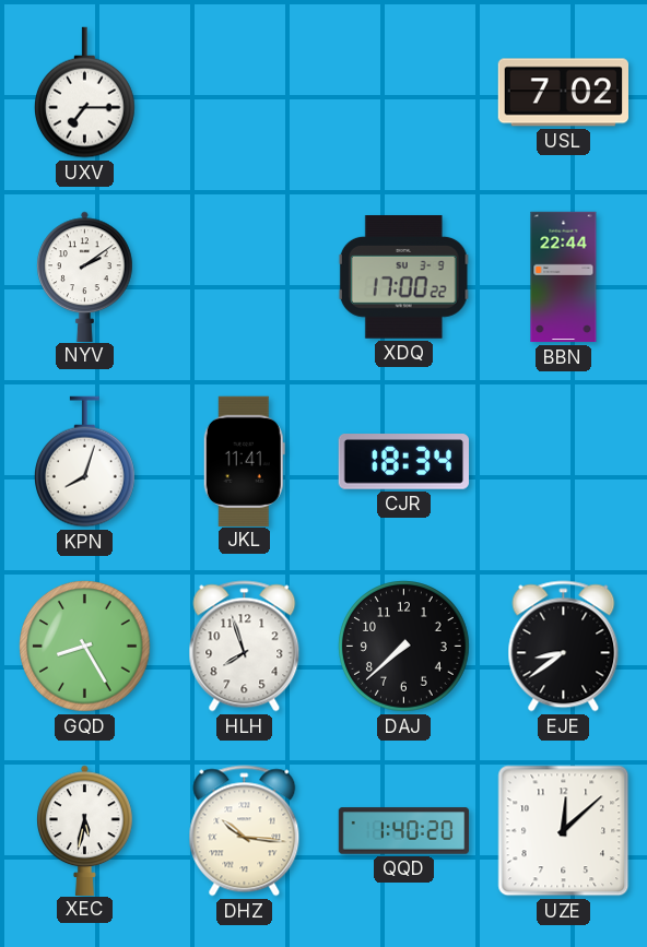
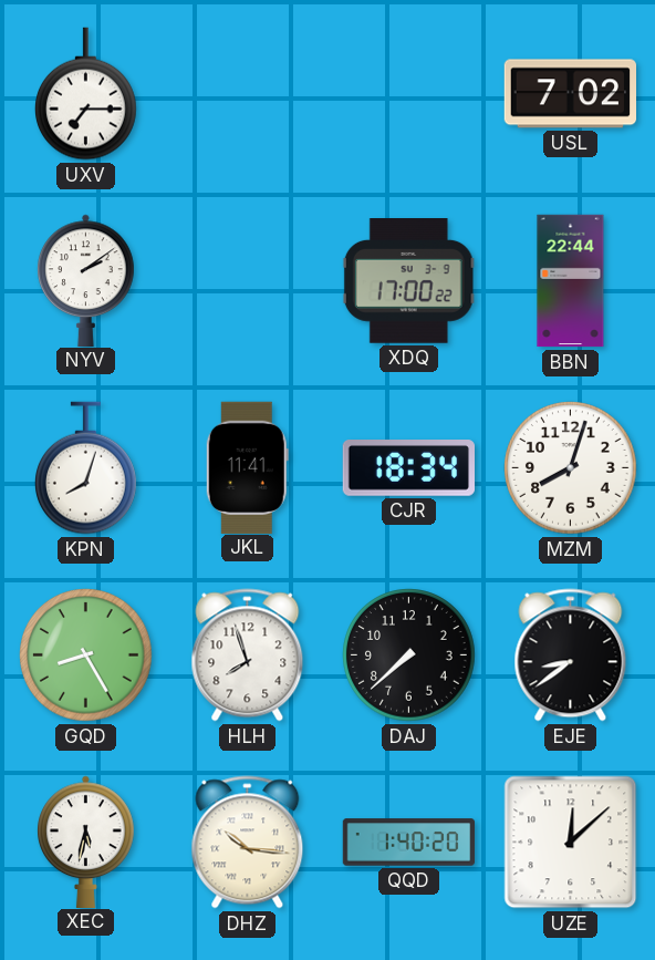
MZM: none -> 8:03 (571, 468)
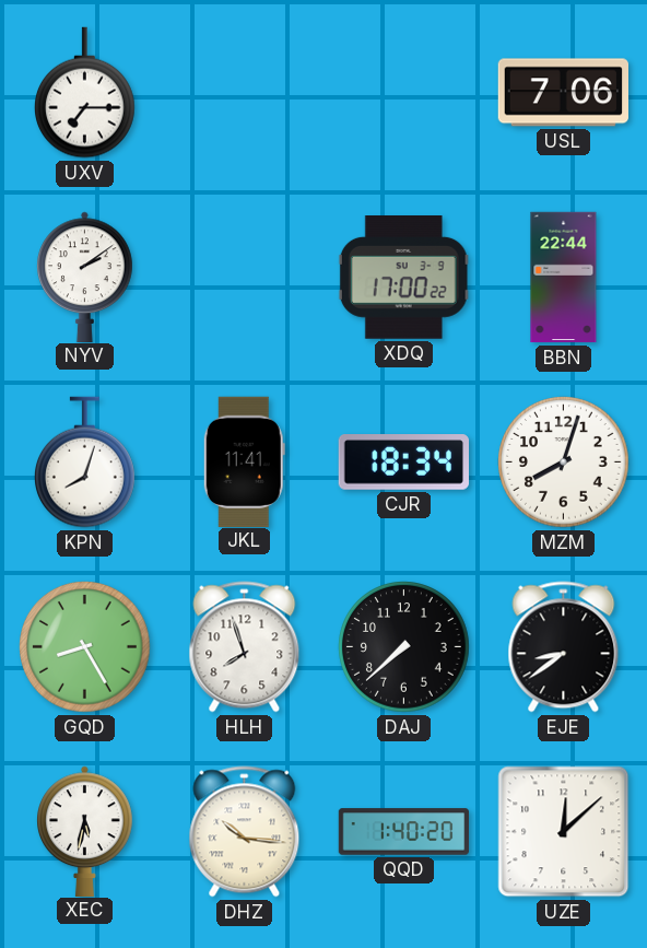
USL: 7:02 -> 7:06 (563, 93)
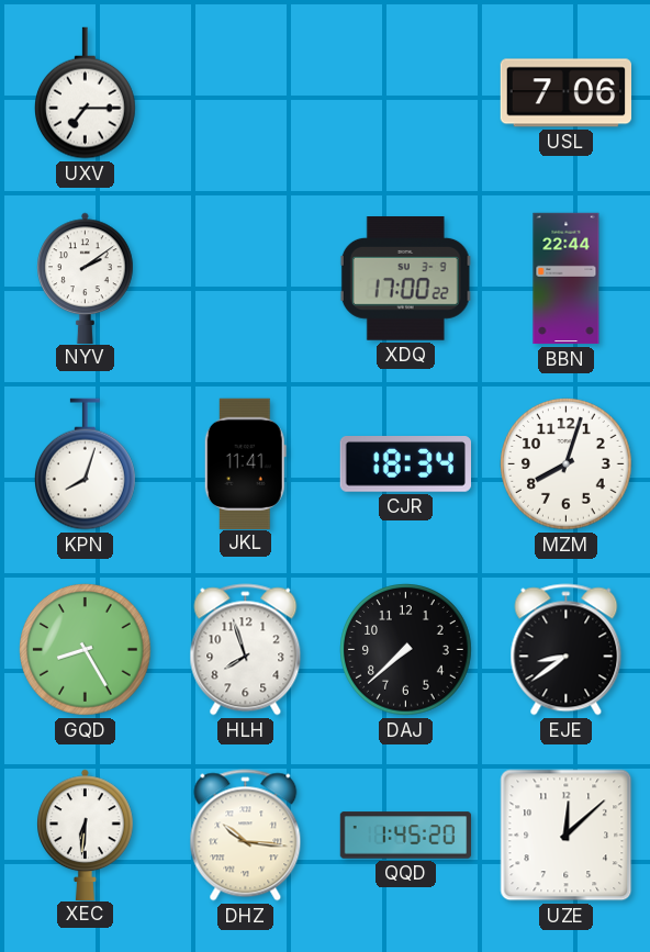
XEC: 5:32 -> 6:31 (86, 835)
QQD: 1:40 -> 1:45 (406, 836)
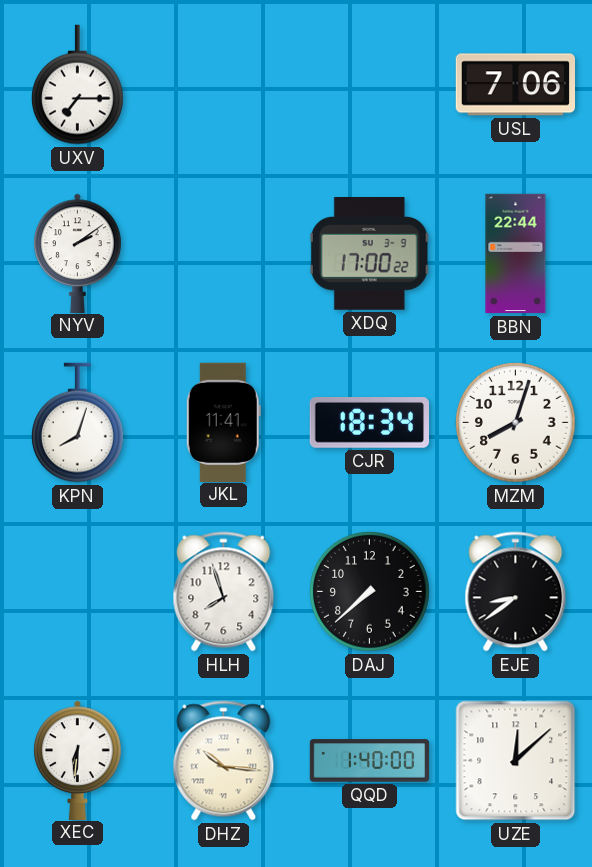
GQD: 8:25 -> none (86, 650)
QQD: 1:45 -> 1:40 (370, 761)
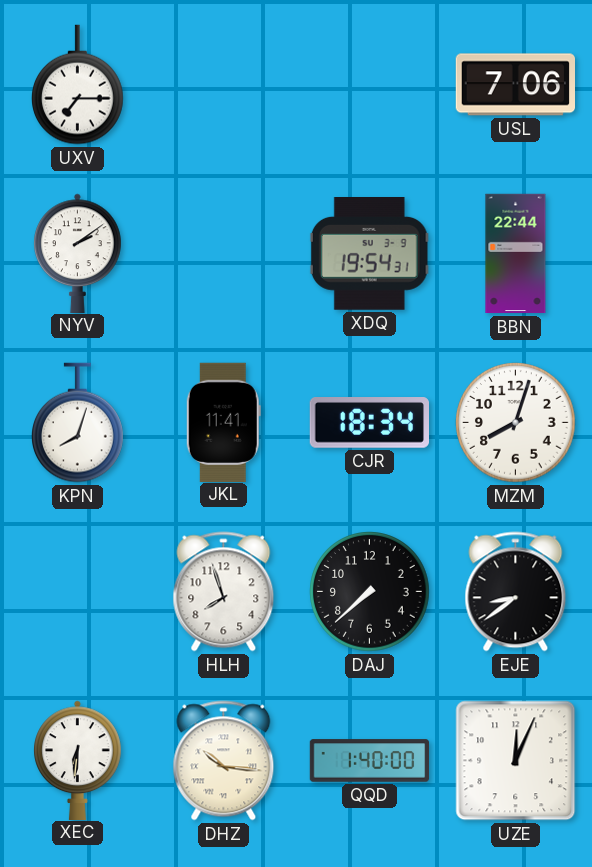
XDQ: 17:00 -> 19:54 (369, 254)
UZE: 12:08 -> 12:04 (516, 761)
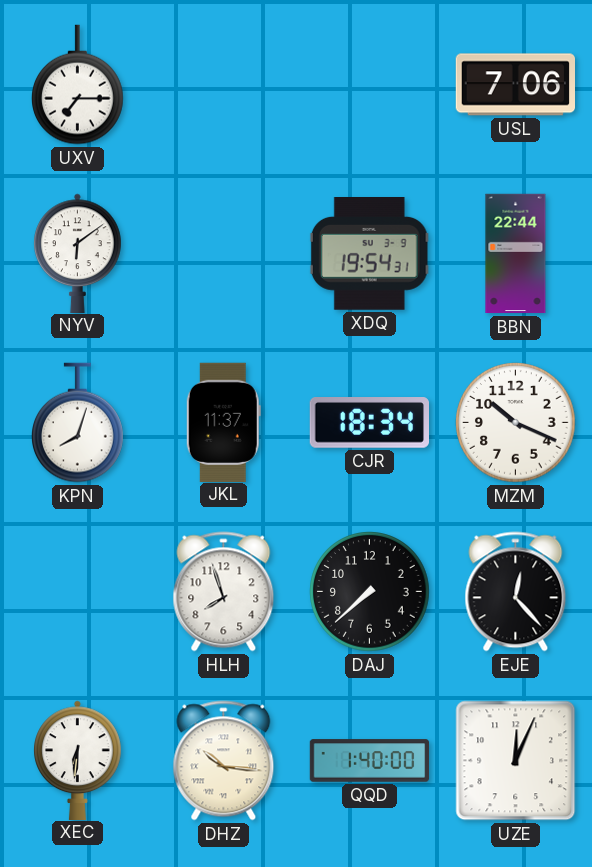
NYV: 2:09 -> 6:09 (78, 253)
JKL: 11:41 -> 11:37 (223, 422)
MZM: 8:03 -> 10:19 (516, 423)
EJE: 8:39 -> 12:23 (516, 592)
